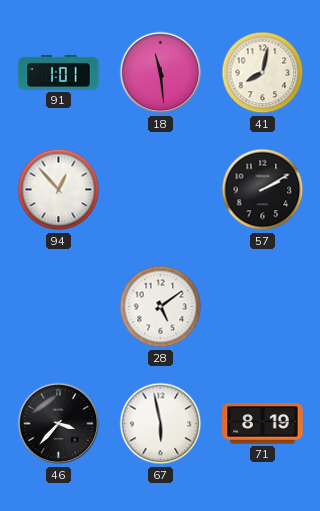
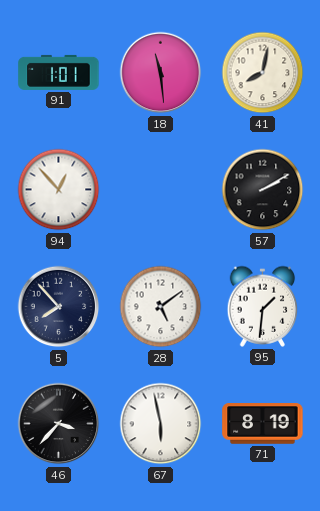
5: none -> 7:53 (59, 307)
95: none -> 1:31 (263, 306)
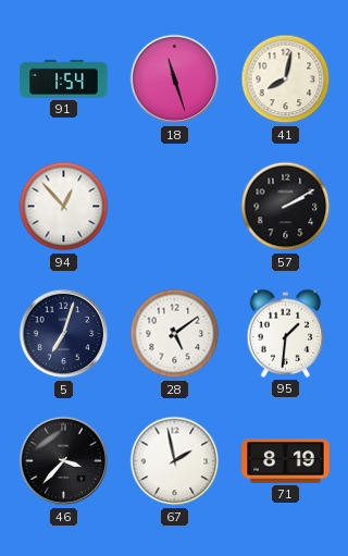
91: 1:01 -> 1:54 (64, 78)
18: 11:29 -> 11:27 (175, 79)
5: 7:53 -> 7:03 (64, 334)
67: 5:58 -> 1:58 (175, 461)
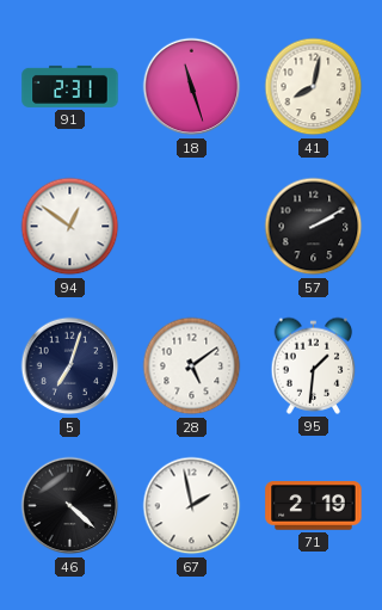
91: 1:54 -> 2:31 (70, 86)
94: 12:53 -> 12:51 (70, 227)
46: 3:37 -> 4:22 (70, 506)
71: 8:19 -> 2:19 (314, 506)
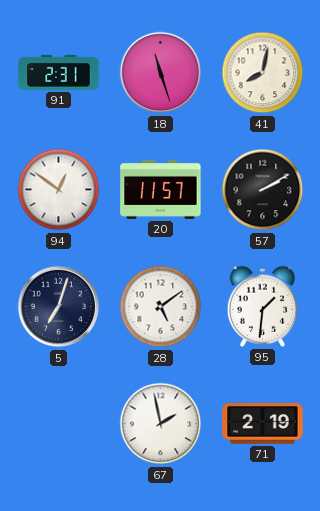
20: none -> 11:57 (161, 189)
46: 4:22 -> none (70, 506)
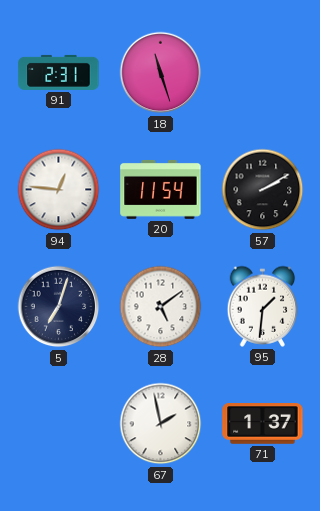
41: 8:02 -> none (263, 73)
94: 12:51 -> 12:46 (59, 190)
20: 11:57 -> 11:54 (161, 189)
71: 2:19 -> 1:37 (263, 424)
